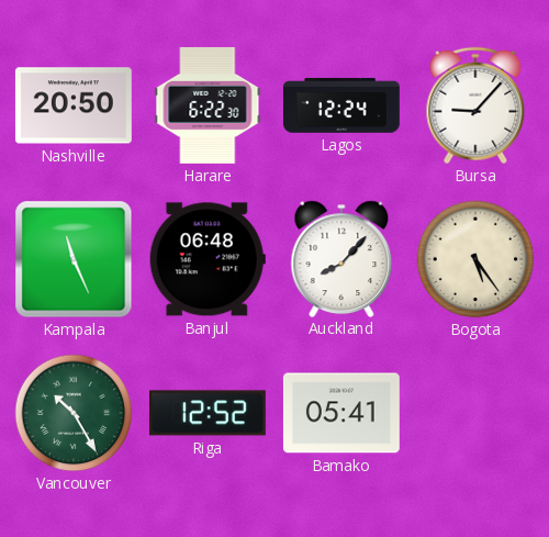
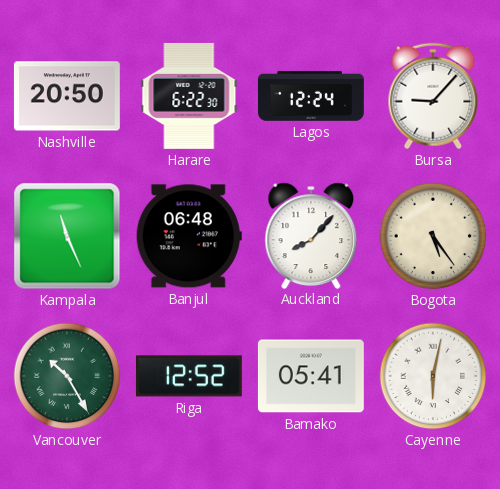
Cayenne: none -> 6:02 (433, 376)
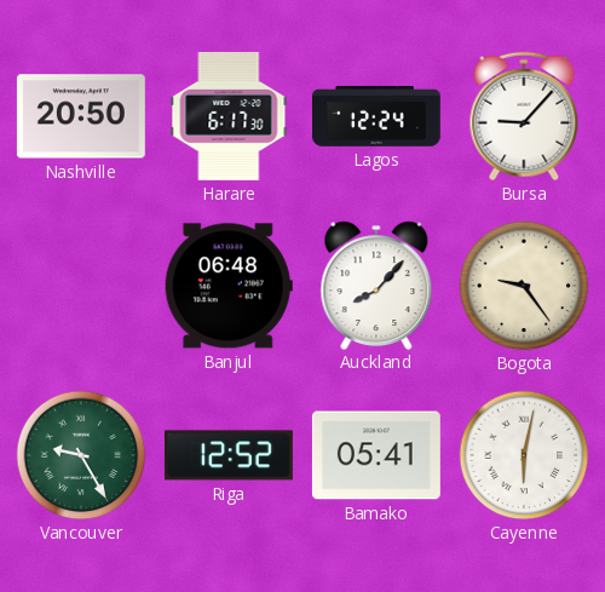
Harare: 6:22 -> 6:17 (229, 116)
Kampala: 11:26 -> none (67, 236)
Bogota: 5:24 -> 9:24 (524, 286)
Vancouver: 10:25 -> 9:25 (81, 455)
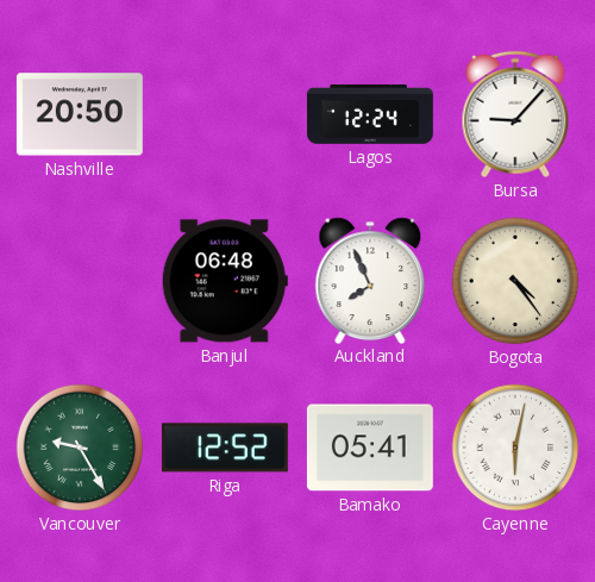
Harare: 6:17 -> none (229, 116)
Auckland: 8:07 -> 7:56 (370, 280)
Bogota: 9:24 -> 4:24 (515, 281)
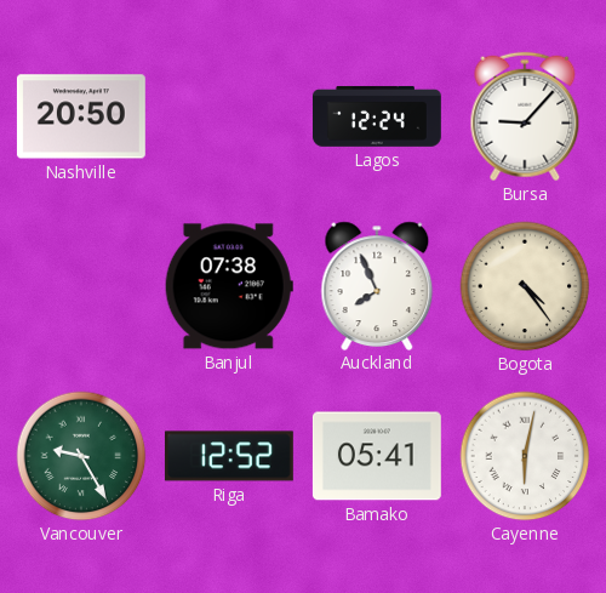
Banjul: 06:48 -> 07:38 (229, 286)
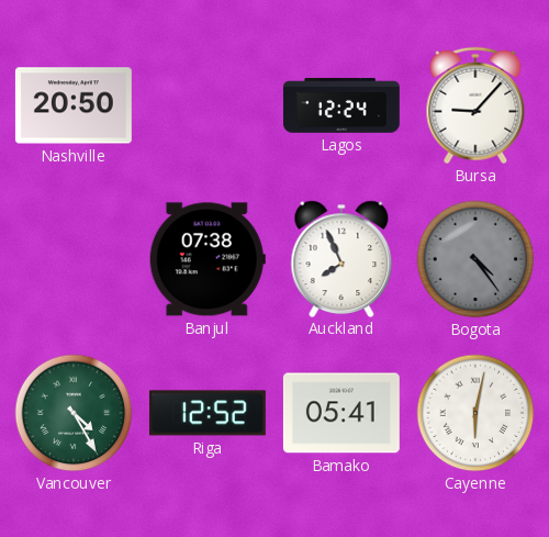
Bogota dial: cream -> grey (475, 259)
Vancouver: 9:25 -> 4:25 (74, 413)
